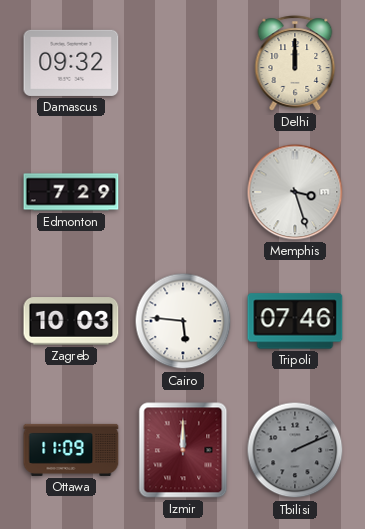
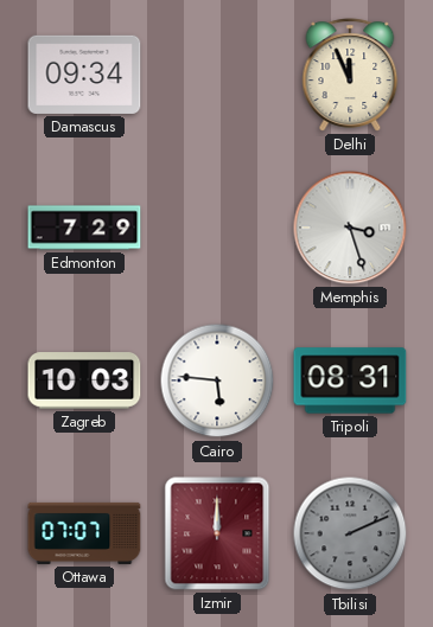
Damascus: 09:32 -> 09:34 (84, 75)
Delhi: 12:00 -> 11:56 (350, 75)
Tripoli: 07:46 -> 08:31 (350, 380)
Ottawa: 11:09 -> 07:07 (84, 533)
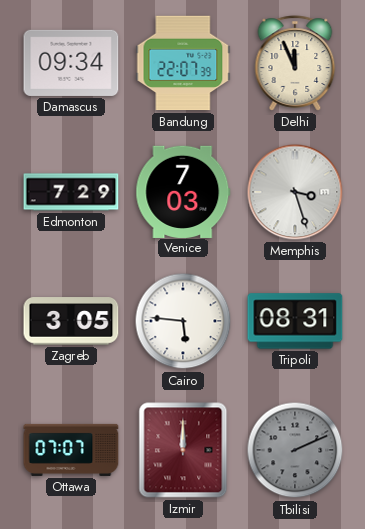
Bandung: none -> 22:07 (183, 63)
Venice: none -> 7:03 (183, 191)
Zagreb: 10:03 -> 3:05 (71, 321)
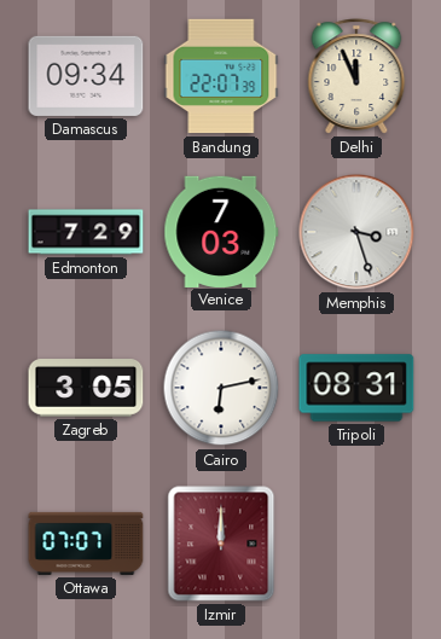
Cairo: 5:46 -> 6:13 (221, 388)
Tbilisi: 2:11 -> none (295, 450)
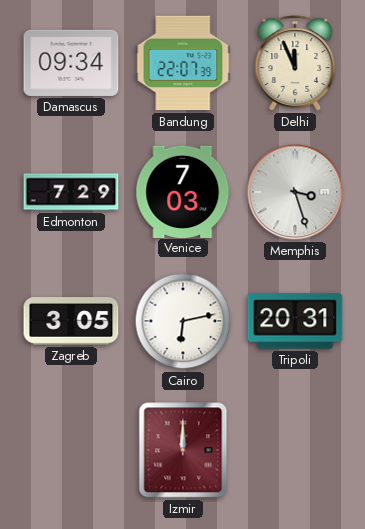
Tripoli: 08:31 -> 20:31 (295, 321)
Ottawa: 07:07 -> none (86, 544)
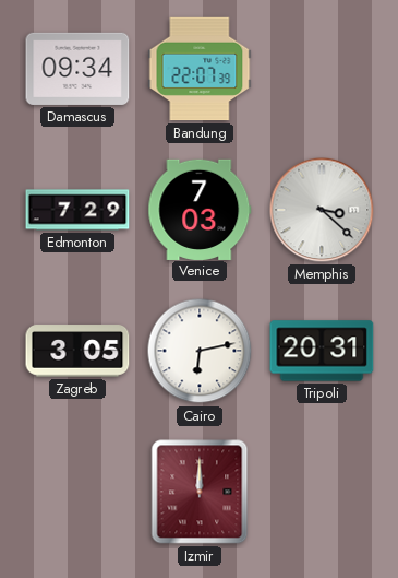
Delhi: 11:56 -> none (295, 63)
Memphis: 3:27 -> 3:22 (322, 210)
